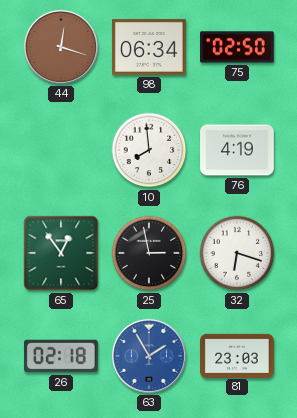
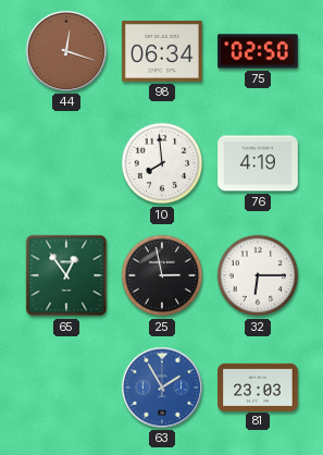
32: 6:18 -> 6:15 (258, 275)
26: 02:18 -> none (62, 356)
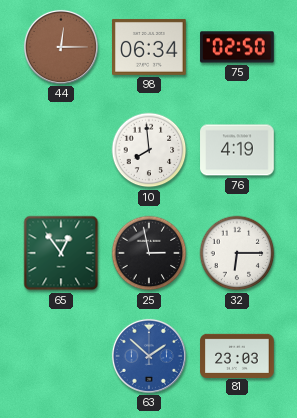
44: 12:18 -> 12:15 (61, 47)
63: 1:55 -> 1:52 (149, 356)
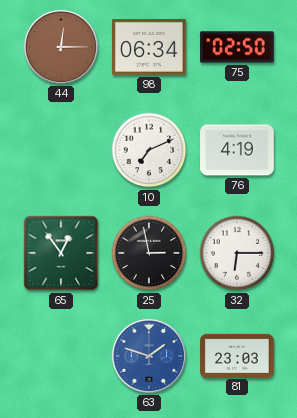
10: 7:59 -> 7:11 (149, 150)
63: 1:52 -> 1:48 (149, 356)
